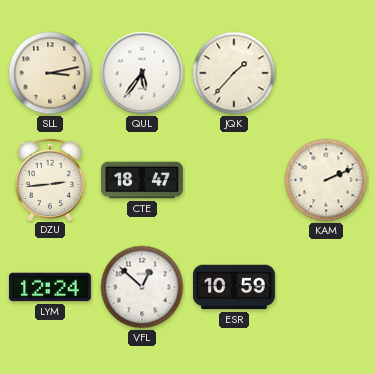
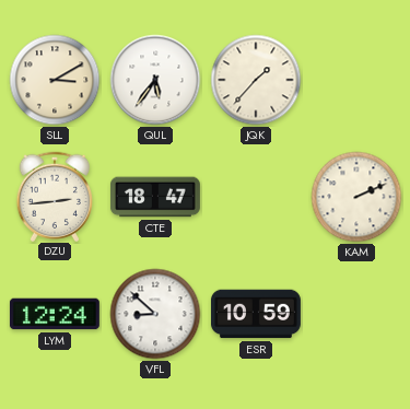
SLL: 3:13 -> 3:10 (55, 80)
VFL: 12:52 -> 8:52 (155, 314)
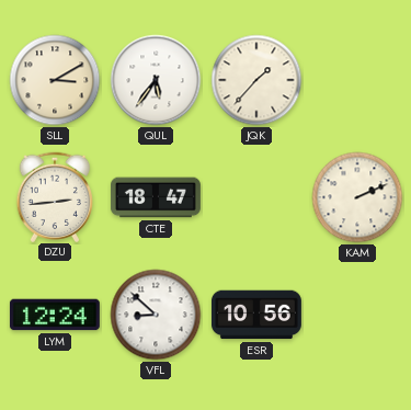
ESR: 10:59 -> 10:56 (256, 315)
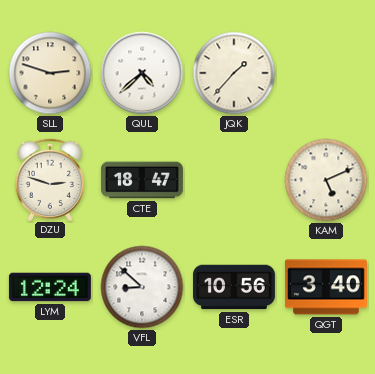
SLL: 3:10 -> 2:48 (50, 73)
QUL: 5:36 -> 4:38 (142, 73)
DZU: 2:44 -> 2:48 (49, 179)
KAM: 2:11 -> 5:11 (326, 180)
QGT: none -> 3:40 (326, 287)
